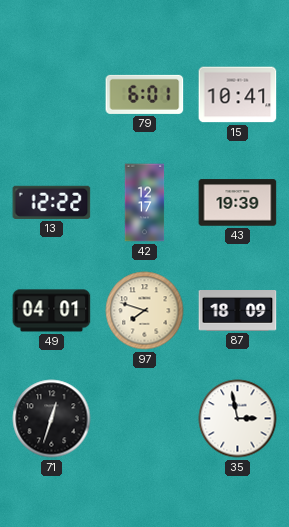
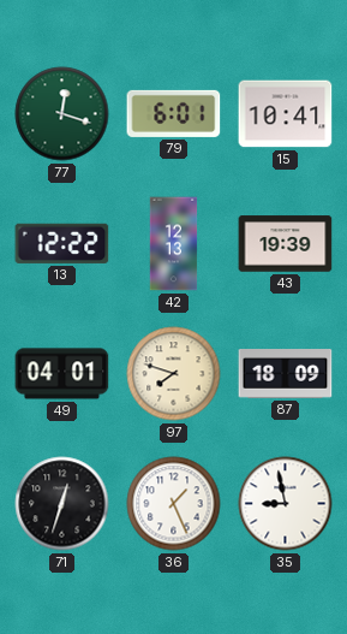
77: none -> 12:18 (62, 114)
42: 12:17 -> 12:13 (174, 244)
36: none -> 1:26 (174, 504)
35: 2:58 -> 8:58 (286, 504)
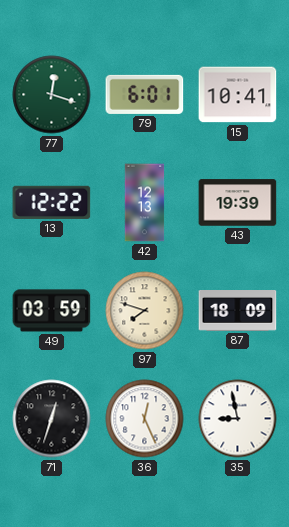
49: 04:01 -> 03:59 (52, 311)
36: 1:26 -> 12:26 (145, 419)
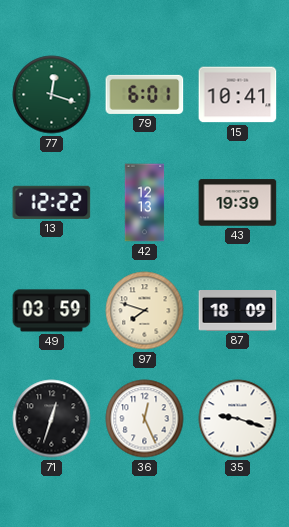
35: 8:58 -> 9:18 (238, 419)
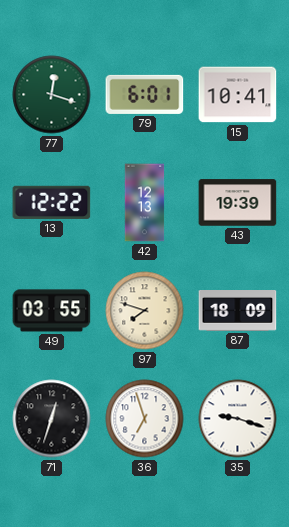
49: 03:59 -> 03:55 (52, 311)
36: 12:26 -> 6:57 (145, 419)
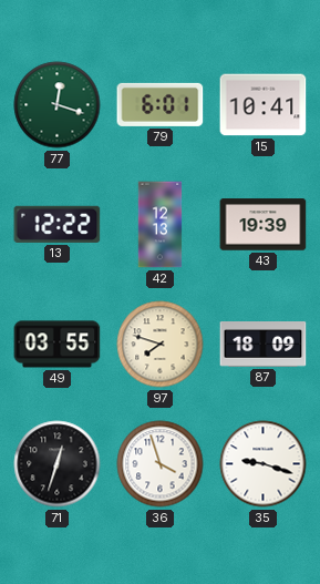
36: 6:57 -> 3:57 (161, 464)
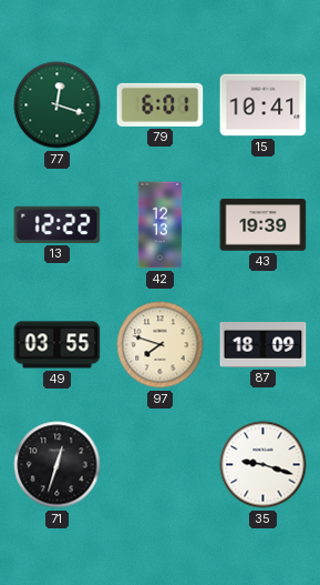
36: 3:57 -> none (161, 464)
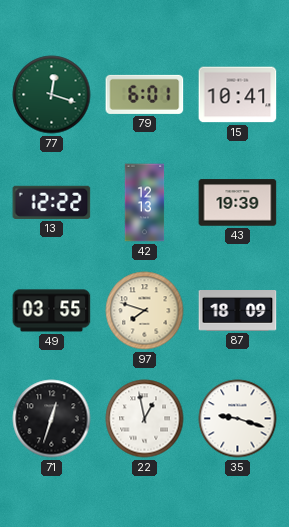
22: none -> 12:58 (145, 419)
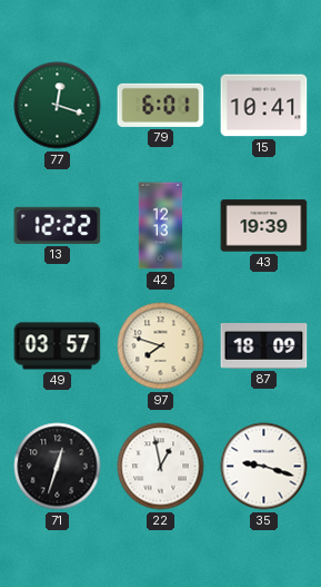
49: 03:55 -> 03:57 (58, 346)
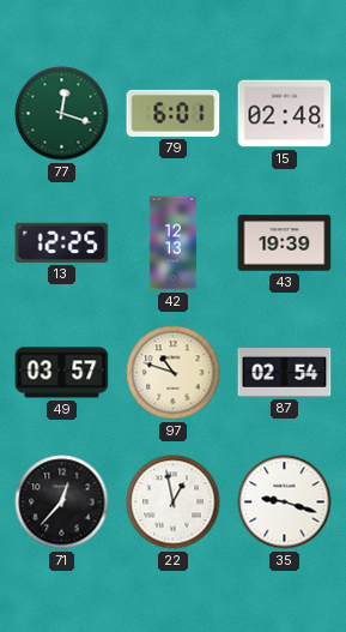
15: 10:41 -> 02:48 (285, 114)
13: 12:22 -> 12:25 (62, 242)
97: 7:48 -> 10:48 (174, 373)
87: 18:09 -> 02:54 (285, 373)
71: 12:33 -> 12:37 (62, 502)
